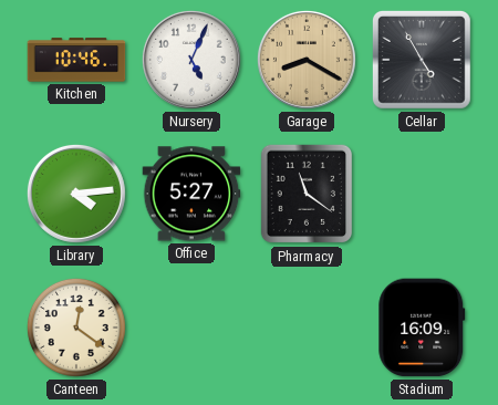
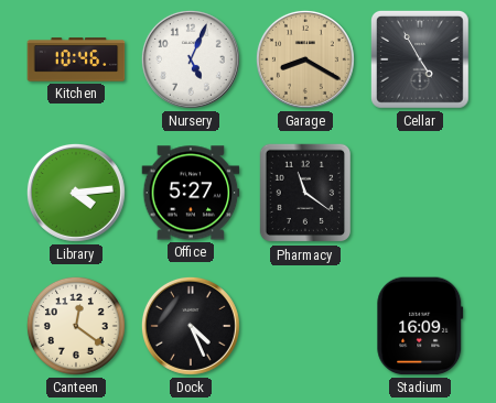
Dock: none -> 4:26 (191, 326)
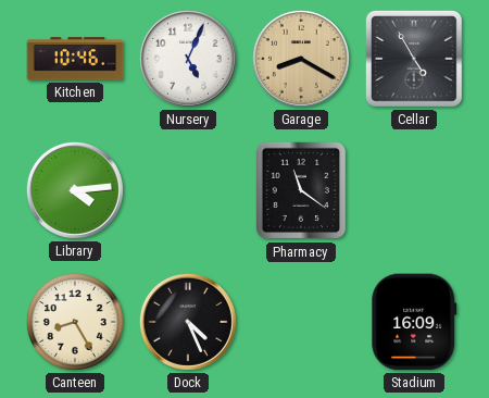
Office: 5:27 -> none (191, 193)
Canteen: 12:21 -> 8:25 (75, 322)
